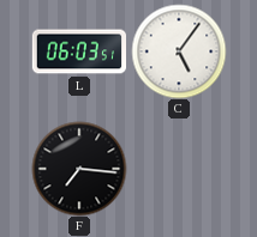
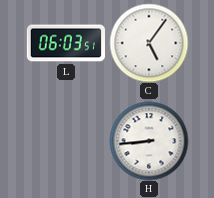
F: 7:16 -> none (79, 169)
H: none -> 8:44 (149, 141)
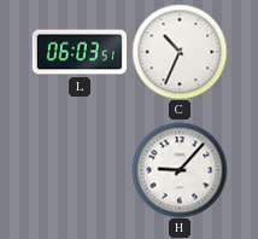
C: 5:06 -> 10:34 (180, 52)
H: 8:44 -> 9:07 (180, 170)
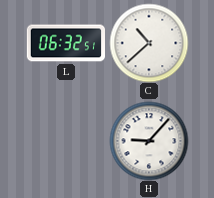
L: 06:03 -> 06:32 (65, 43)
C: 10:34 -> 10:38 (149, 43)
